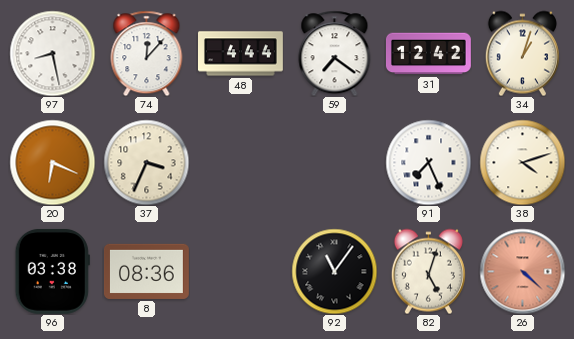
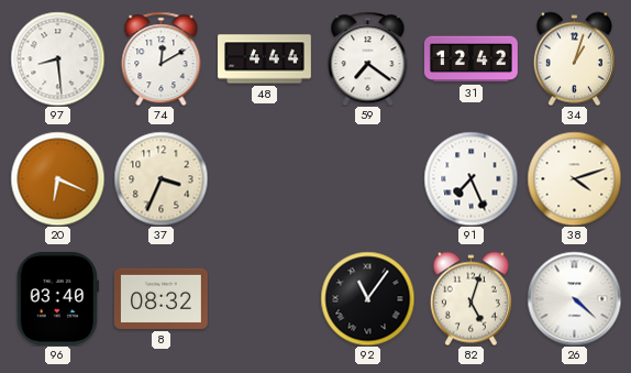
97: 8:28 -> 8:29 (57, 58)
74: 12:07 -> 12:10 (162, 58)
96: 03:38 -> 03:40 (57, 298)
8: 08:36 -> 08:32 (160, 298)
26 dial: salmon -> white (574, 298)
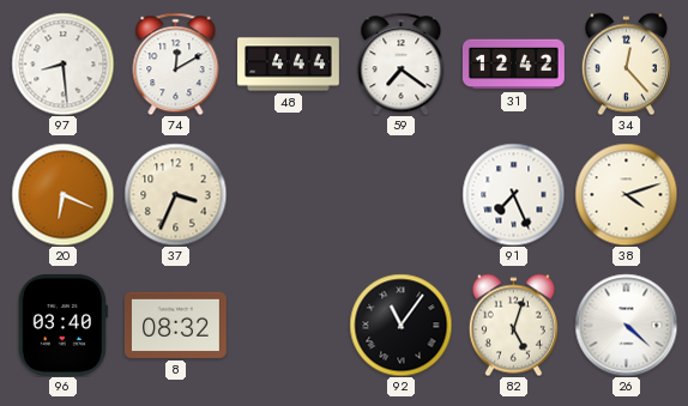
34: 1:03 -> 12:23 (626, 63)
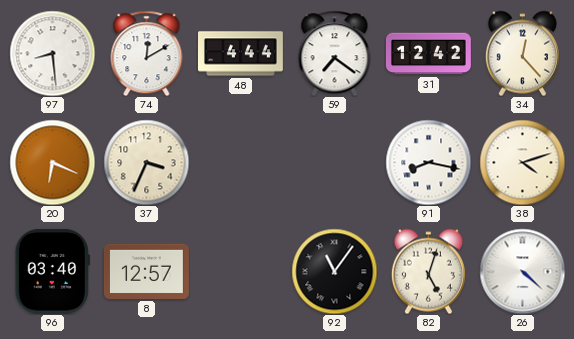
91: 7:26 -> 8:17 (428, 162)
8: 08:32 -> 12:57 (146, 271)
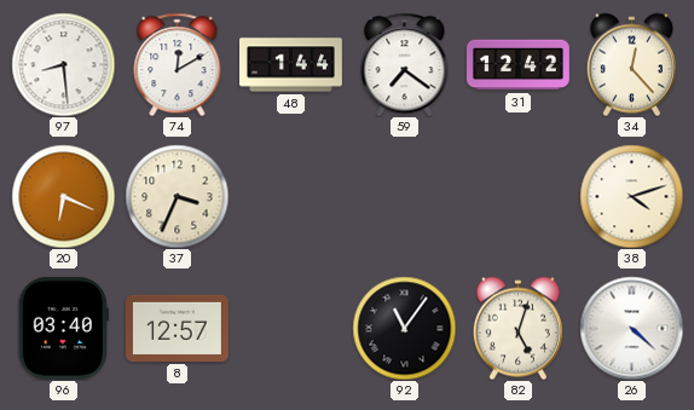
48: 4:44 -> 1:44 (291, 65)
91: 8:17 -> none (428, 162)
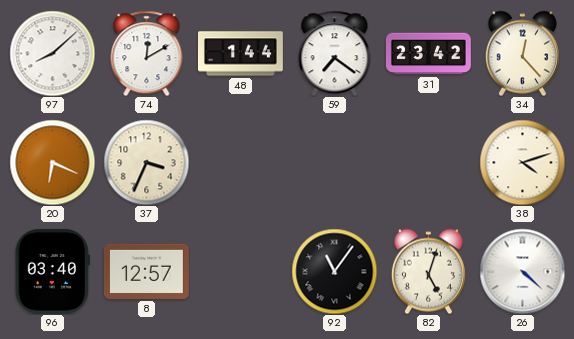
97: 8:29 -> 8:08 (52, 53)
31: 12:42 -> 23:42 (428, 54)
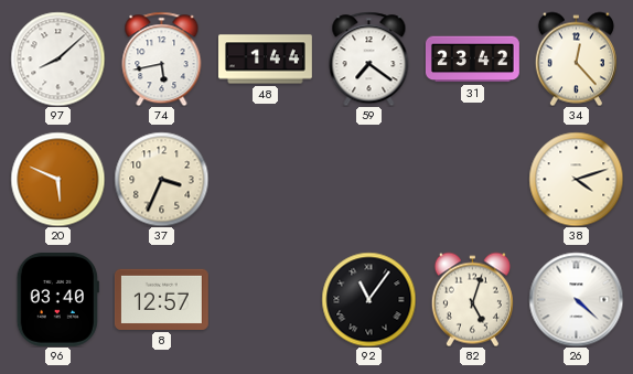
74: 12:10 -> 5:43 (162, 58)
20: 6:19 -> 5:49 (57, 179)
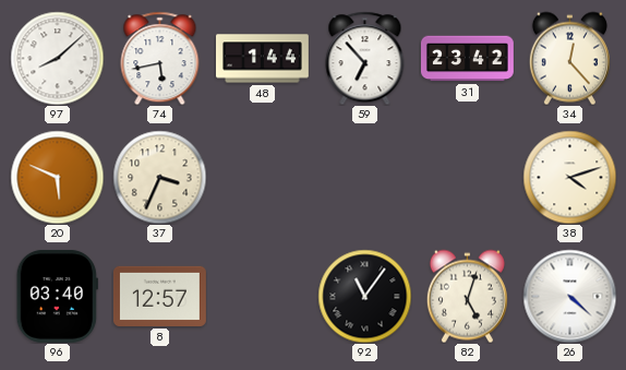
59: 7:21 -> 6:53 (365, 58)
